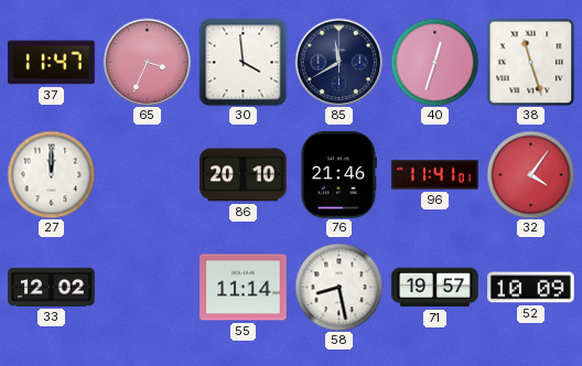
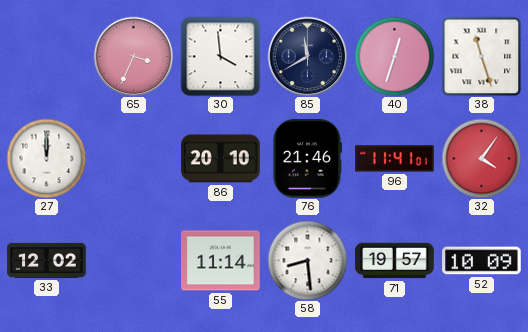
37: 11:47 -> none (52, 63)
58: 8:28 -> 8:29 (307, 260)
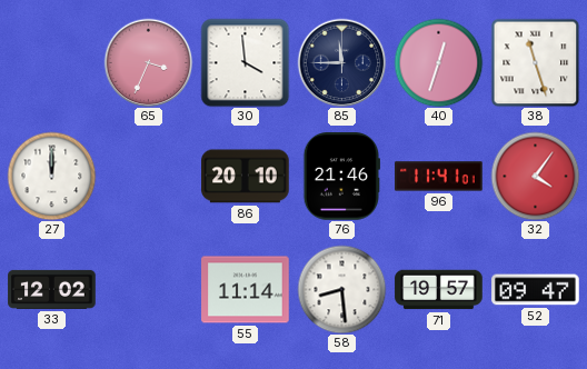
85: 11:40 -> 11:45 (341, 62)
52: 10:09 -> 09:47 (536, 290)
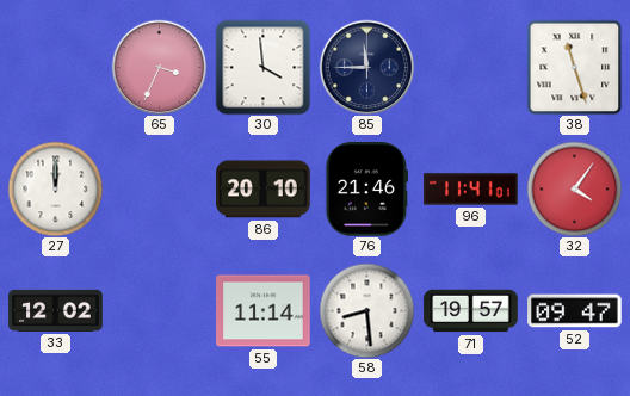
40: 12:33 -> none (438, 62)
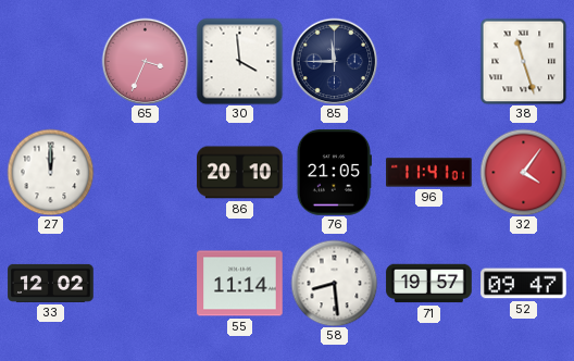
76: 21:46 -> 21:05 (334, 173)
